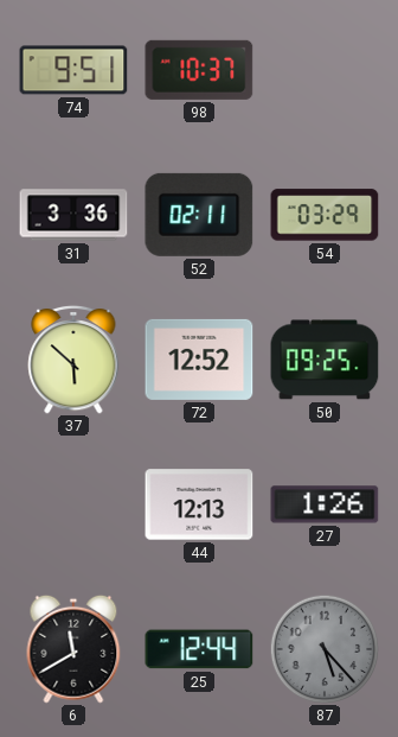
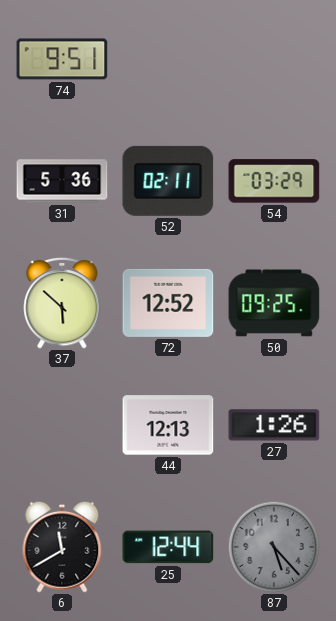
98: 10:37 -> none (199, 70)
31: 3:36 -> 5:36 (62, 181)
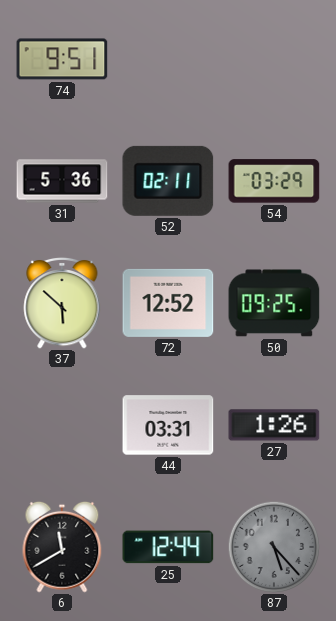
44: 12:13 -> 03:31 (168, 425)
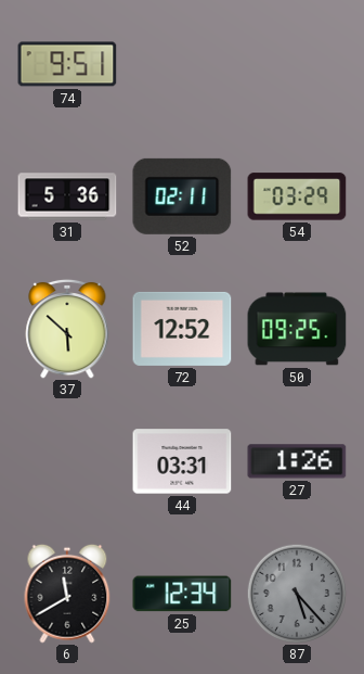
25: 12:44 -> 12:34 (182, 594)
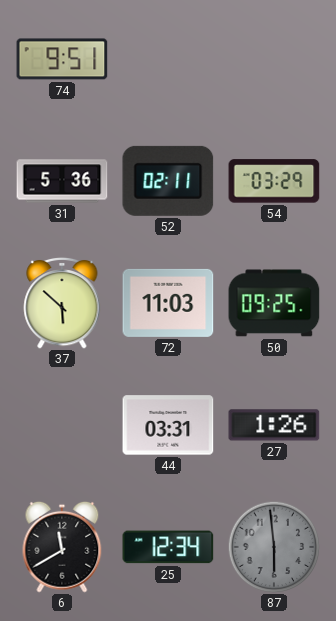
72: 12:52 -> 11:03 (168, 303)
87: 5:23 -> 5:59 (274, 547)
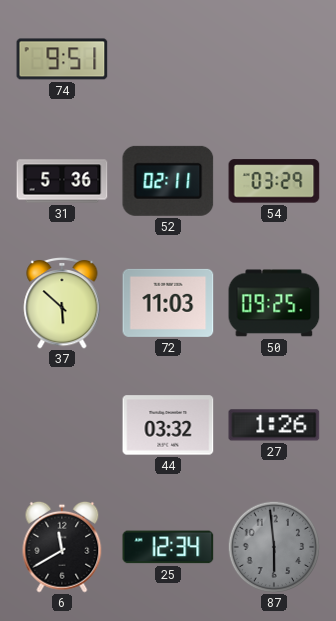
44: 03:31 -> 03:32 (168, 425)
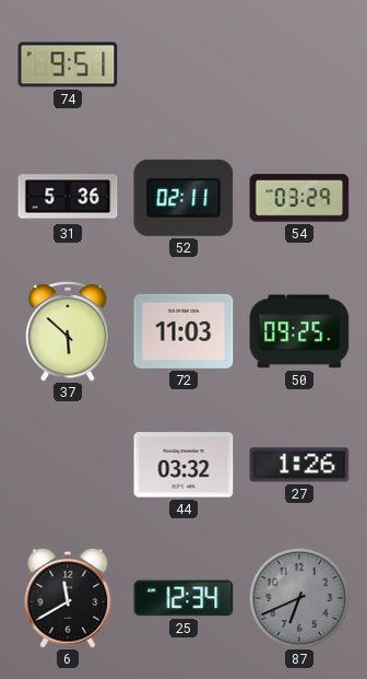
87: 5:59 -> 6:41 (299, 598)
